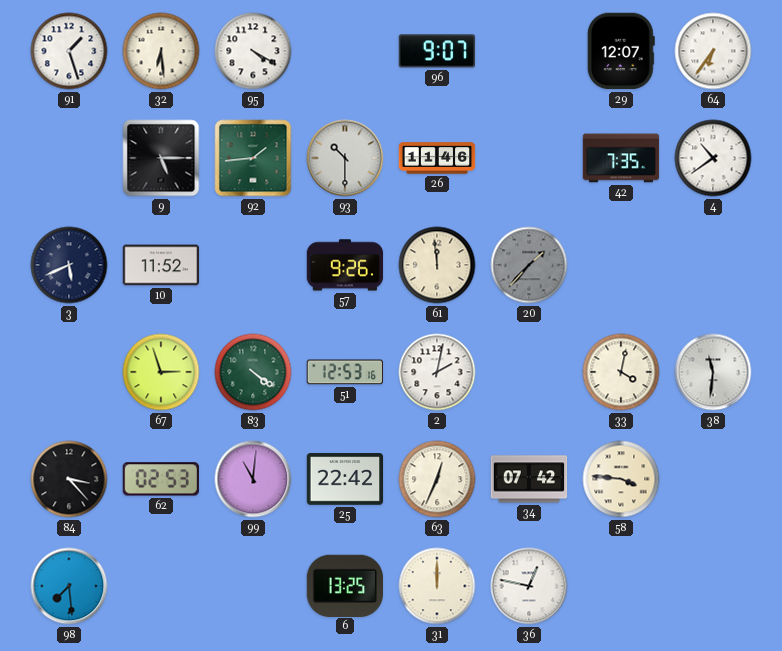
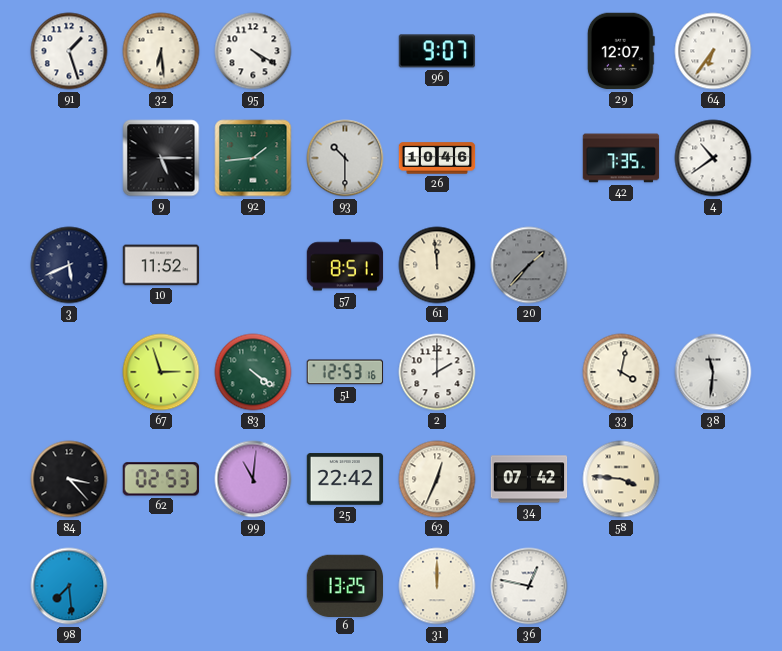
26: 11:46 -> 10:46 (437, 158)
57: 9:26 -> 8:51 (345, 265)
2: 2:02 -> 2:00 (437, 372)
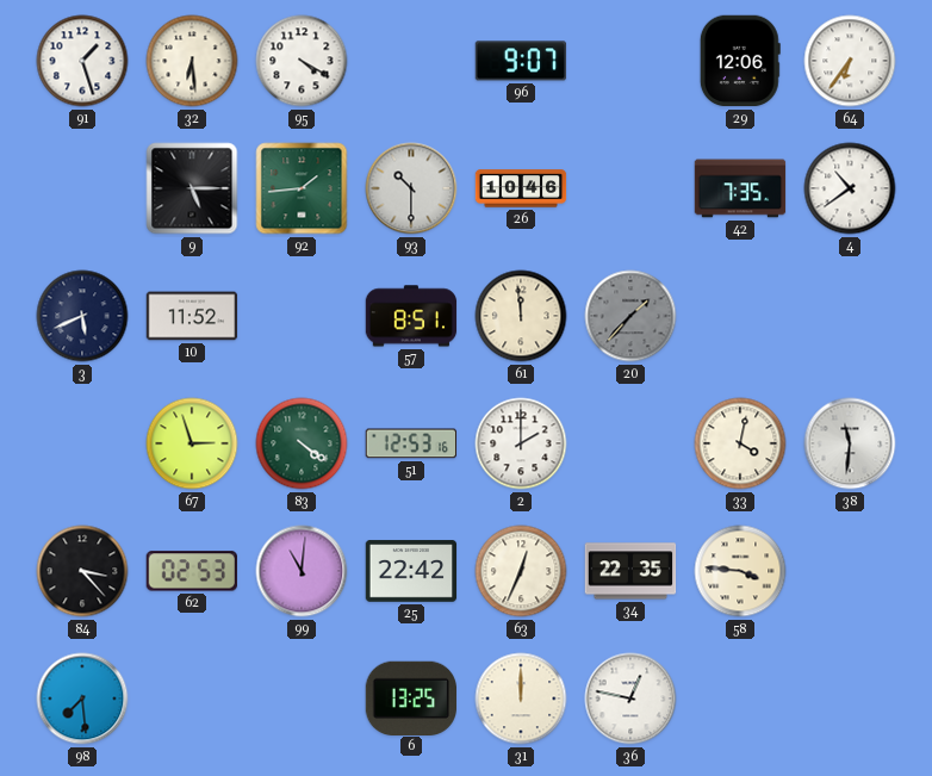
29: 12:07 -> 12:06 (740, 61)
34: 07:42 -> 22:35 (630, 571)
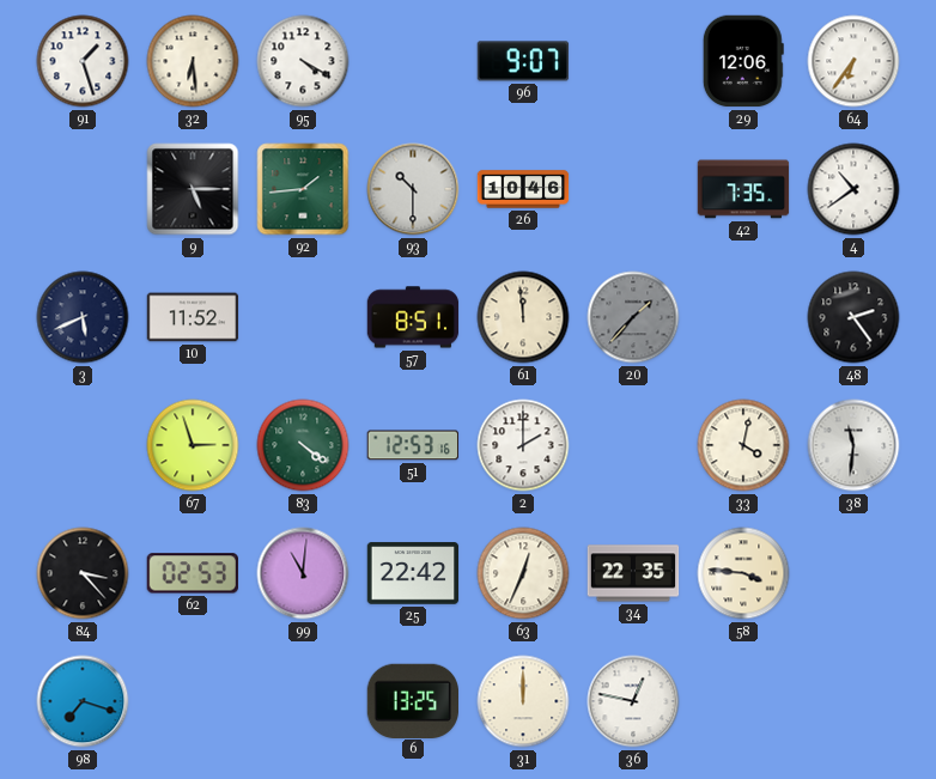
48: none -> 2:24 (853, 317)
98: 7:29 -> 7:18 (83, 701)
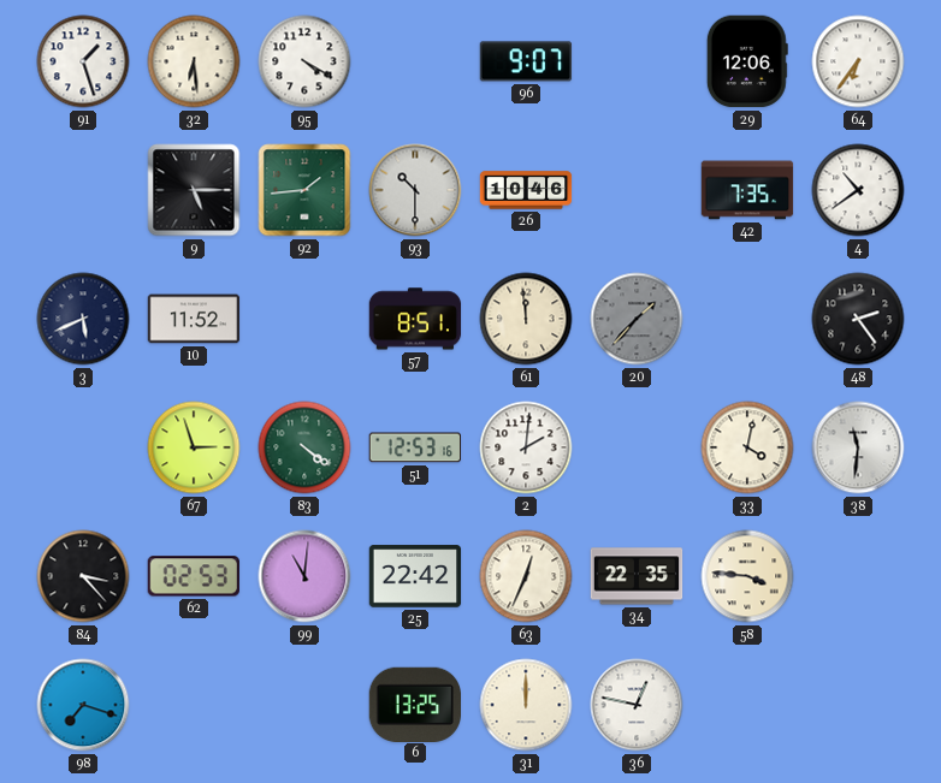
2: 2:00 -> 2:01 (526, 447)
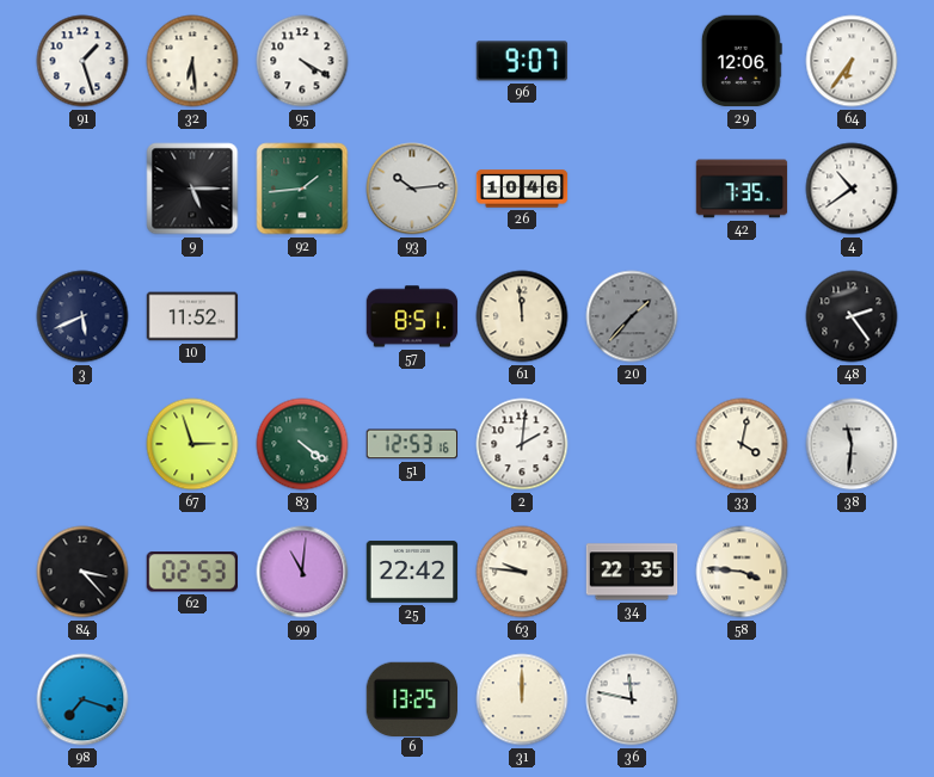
93: 10:30 -> 10:14 (412, 189)
63: 12:34 -> 9:46 (522, 572)
36: 12:47 -> 11:47 (632, 699)
